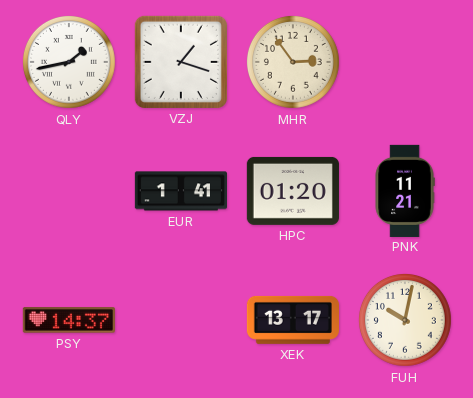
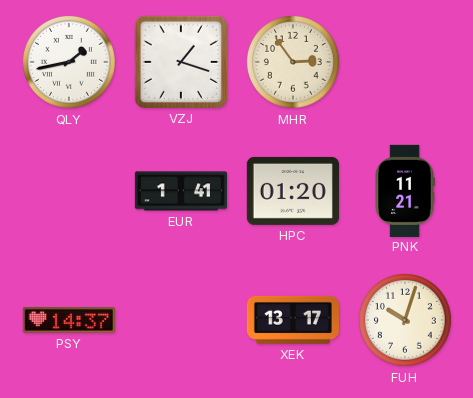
FUH: 10:02 -> 10:03 (405, 320)
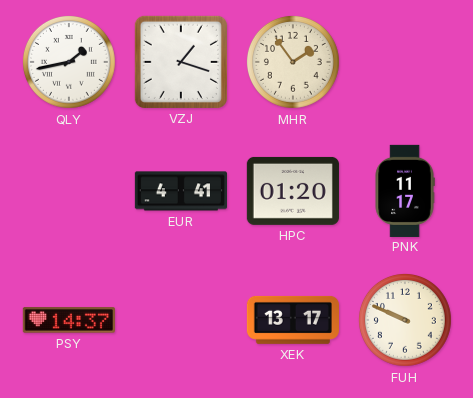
MHR: 2:54 -> 1:54 (293, 62)
EUR: 1:41 -> 4:41 (180, 191)
PNK: 11:21 -> 11:17 (405, 190)
FUH: 10:03 -> 9:49 (405, 320)
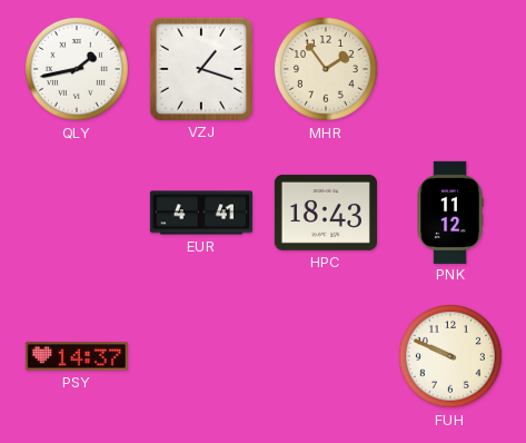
HPC: 01:20 -> 18:43 (326, 213)
PNK: 11:17 -> 11:12 (450, 211)
XEK: 13:17 -> none (293, 320)
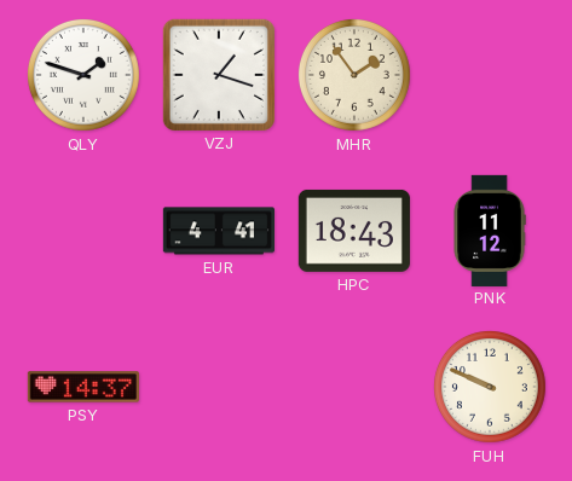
QLY: 1:43 -> 1:48 (83, 75)
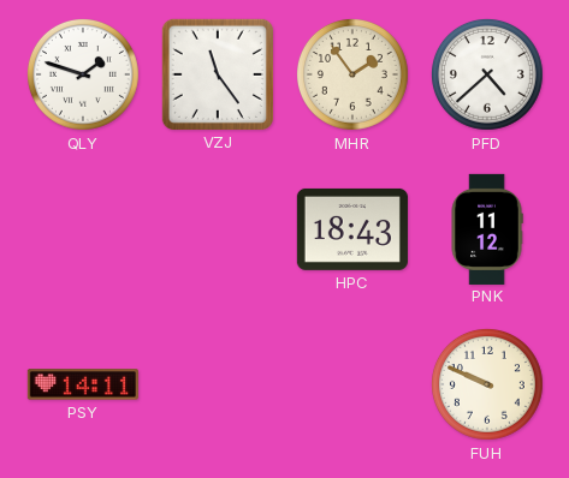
VZJ: 1:18 -> 11:24 (218, 74)
PFD: none -> 4:38 (487, 74)
EUR: 4:41 -> none (218, 231)
PSY: 14:37 -> 14:11 (83, 384)
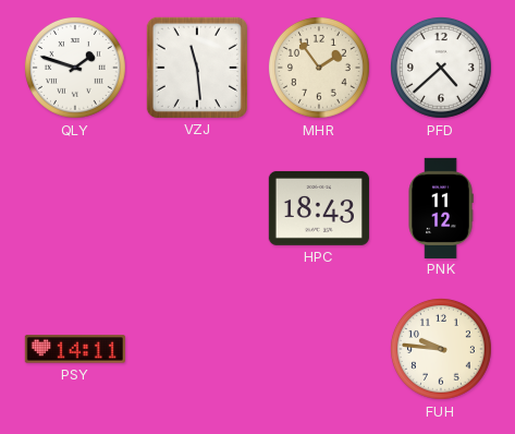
VZJ: 11:24 -> 11:29 (197, 68)
FUH: 9:49 -> 9:46 (441, 349)
